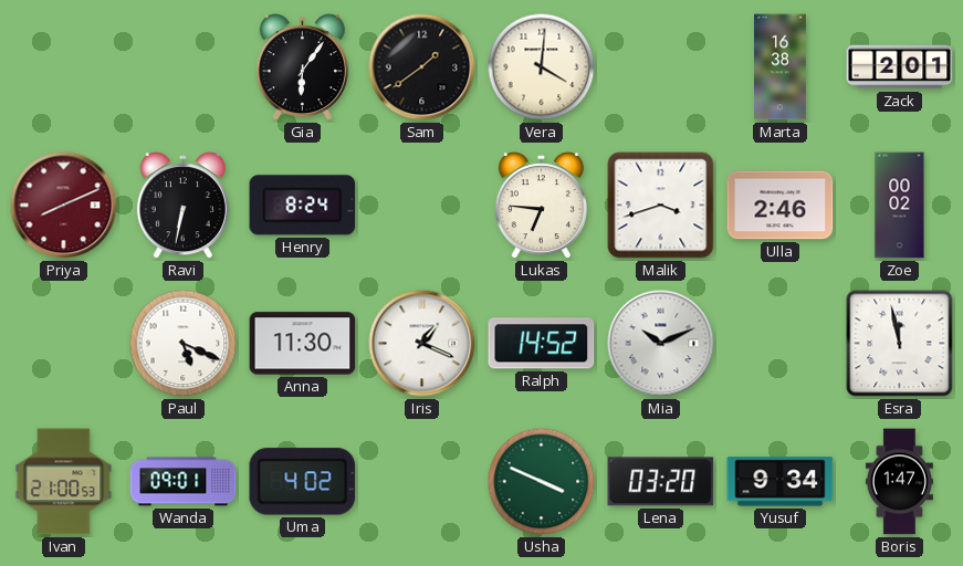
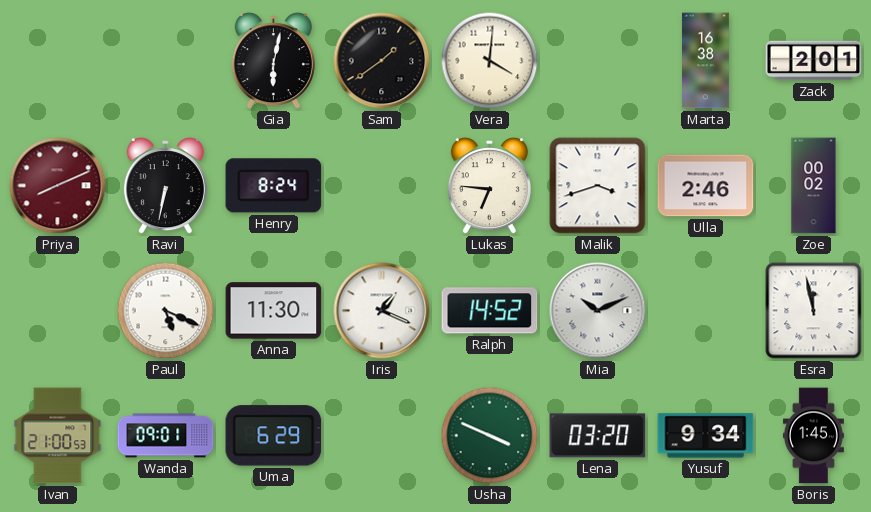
Gia: 6:06 -> 6:02 (273, 61)
Uma: 4:02 -> 6:29 (274, 436)
Boris: 1:47 -> 1:45 (813, 436)
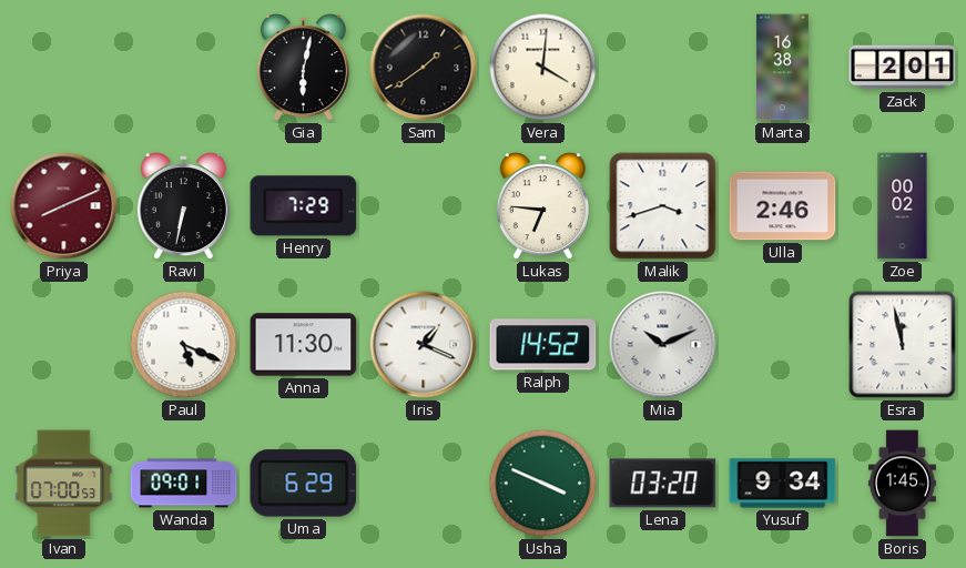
Henry: 8:24 -> 7:29 (304, 206)
Ivan: 21:00 -> 07:00 (64, 484)
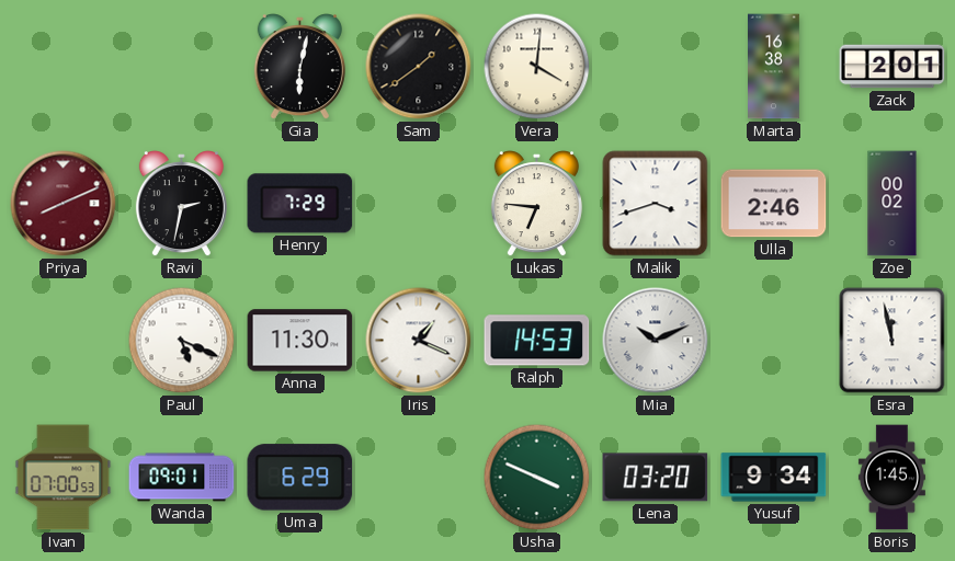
Ravi: 6:32 -> 2:32 (181, 204)
Ralph: 14:52 -> 14:53 (537, 341)
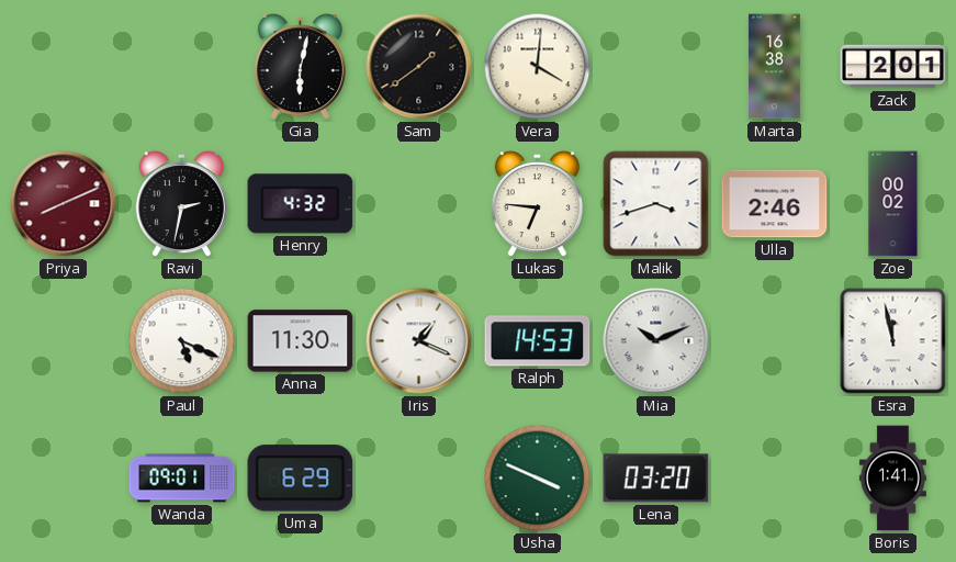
Henry: 7:29 -> 4:32 (301, 204)
Ivan: 07:00 -> none (64, 478)
Yusuf: 9:34 -> none (774, 478)
Boris: 1:45 -> 1:41 (892, 479)
